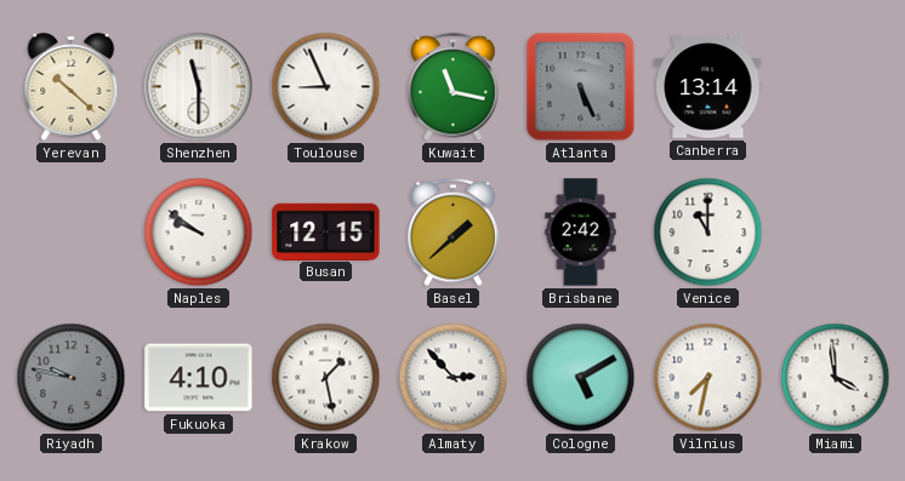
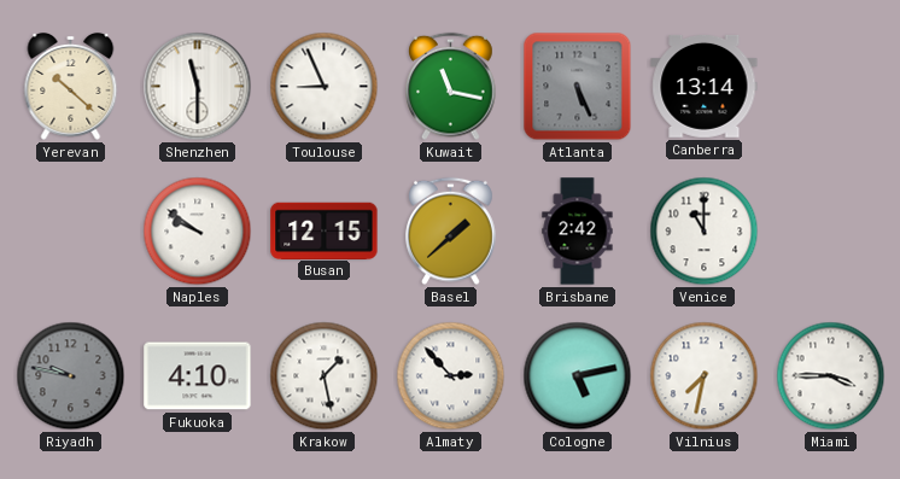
Cologne: 5:10 -> 5:13 (578, 376)
Miami: 3:59 -> 3:45 (831, 376)
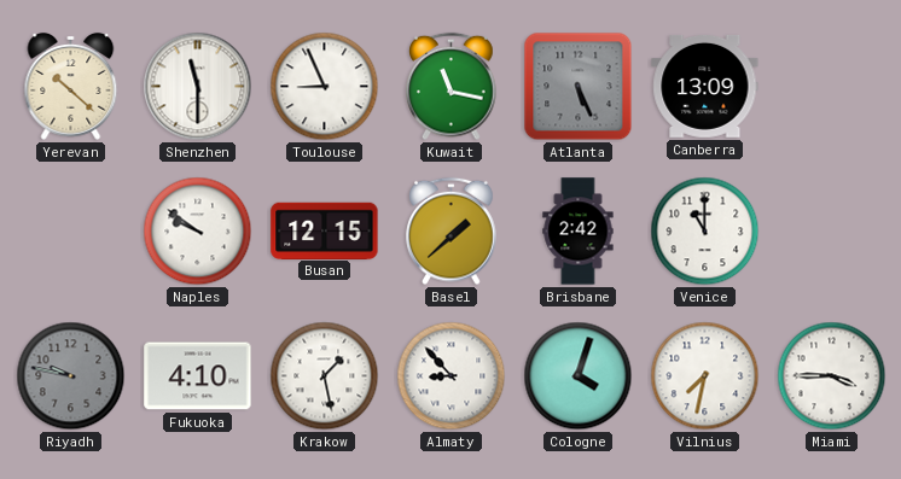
Canberra: 13:14 -> 13:09 (705, 86)
Almaty: 2:53 -> 8:53 (452, 376)
Cologne: 5:13 -> 4:03 (579, 376)
